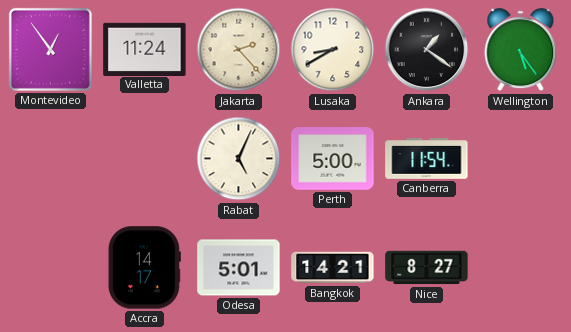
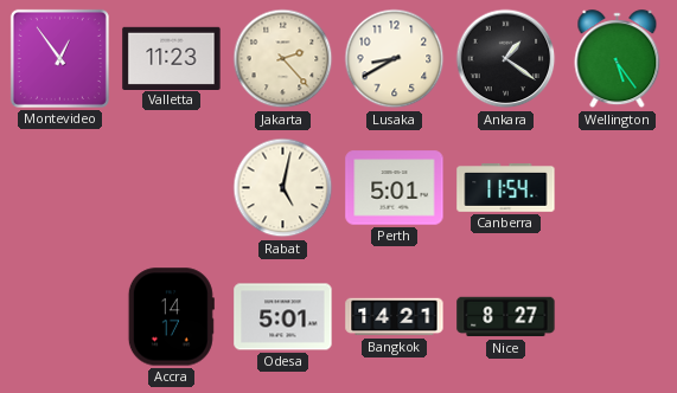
Valletta: 11:24 -> 11:23 (172, 58)
Rabat: 5:04 -> 5:02 (283, 188)
Perth: 5:00 -> 5:01 (395, 188)
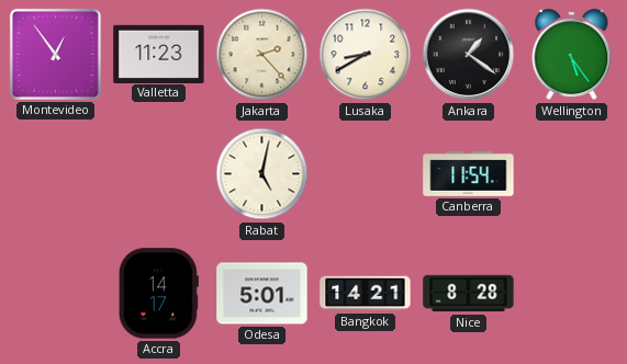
Perth: 5:01 -> none (395, 188)
Nice: 8:27 -> 8:28 (469, 294)
